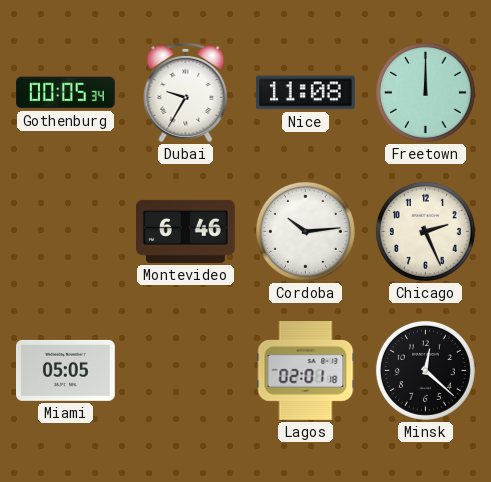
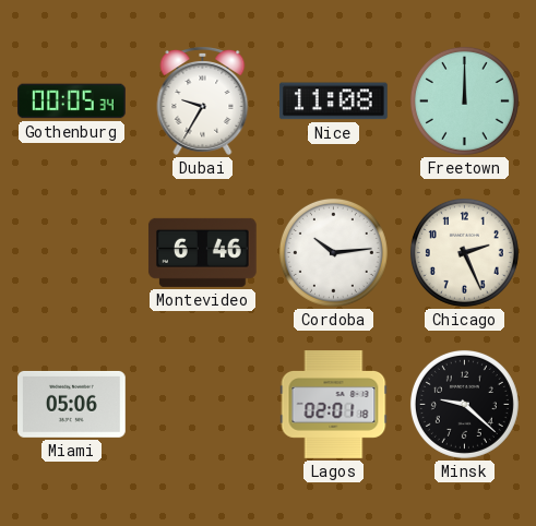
Miami: 05:05 -> 05:06 (72, 404)
Minsk: 12:22 -> 9:22 (464, 404)
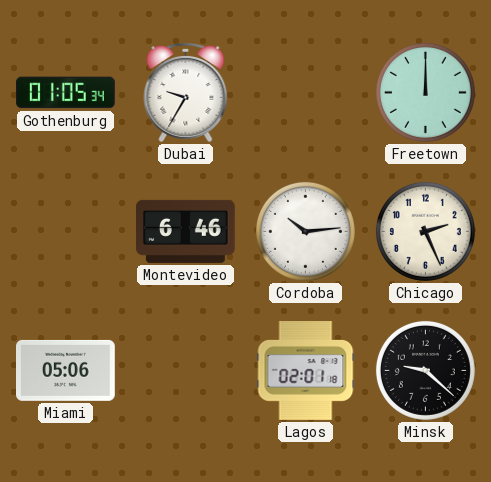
Gothenburg: 00:05 -> 01:05 (66, 93)
Nice: 11:08 -> none (333, 101)
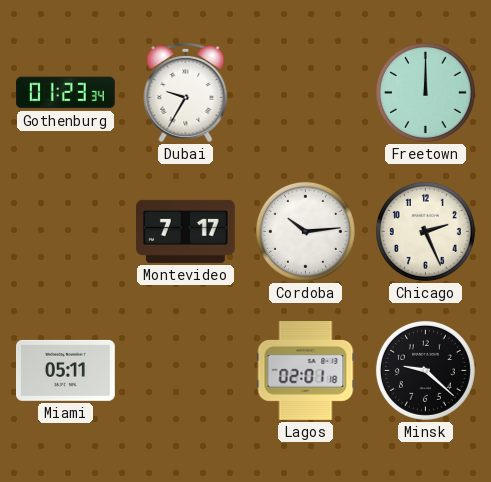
Gothenburg: 01:05 -> 01:23 (66, 93)
Montevideo: 6:46 -> 7:17 (185, 231)
Miami: 05:06 -> 05:11 (66, 370)
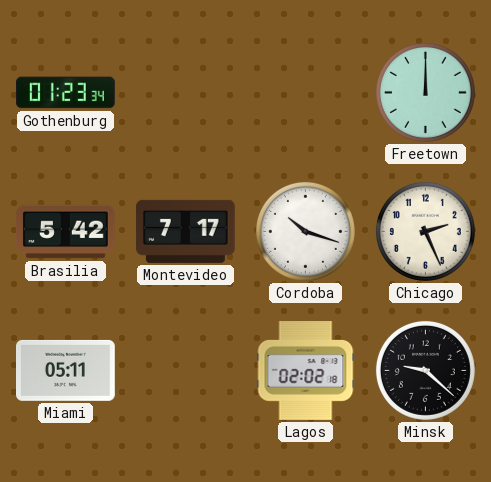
Dubai: 9:35 -> none (186, 93)
Brasilia: none -> 5:42 (65, 232)
Cordoba: 10:14 -> 10:18 (305, 231)
Lagos: 02:01 -> 02:02 (306, 371)
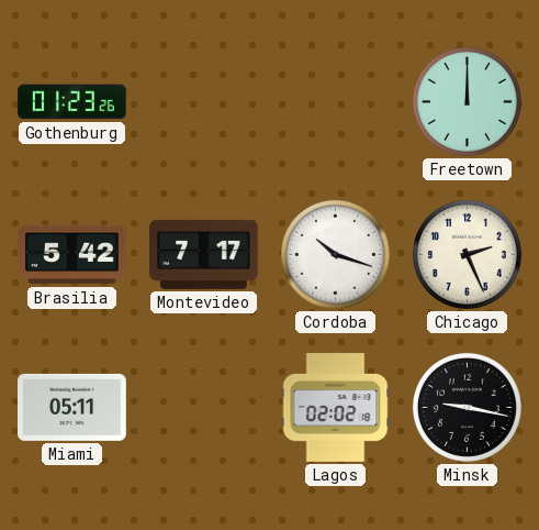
Gothenburg: 01:23:34 -> 01:23:26 (72, 102)
Minsk: 9:22 -> 9:17 (467, 407)
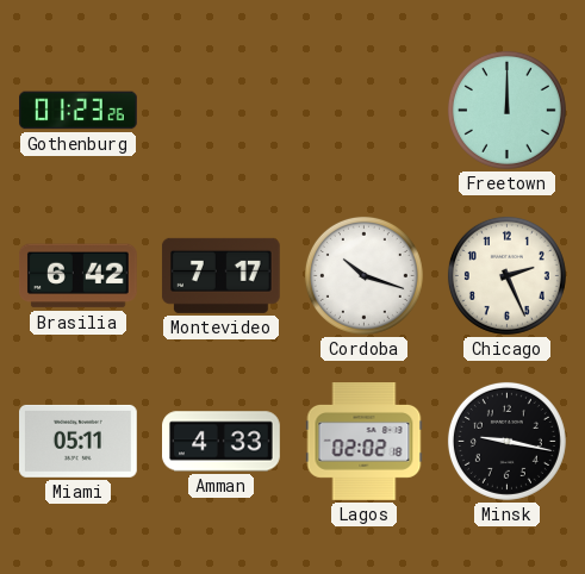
Brasilia: 5:42 -> 6:42 (77, 276)
Amman: none -> 4:33 (222, 442)
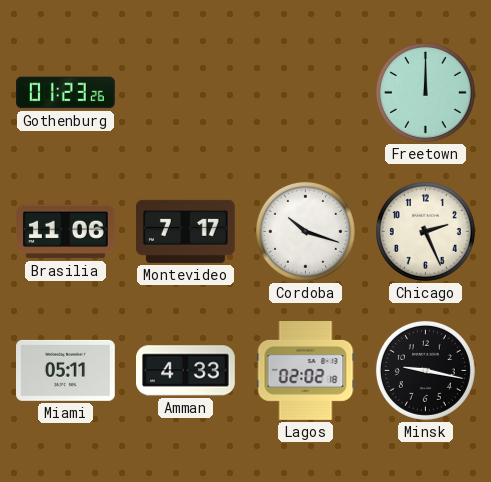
Brasilia: 6:42 -> 11:06 (65, 232)
